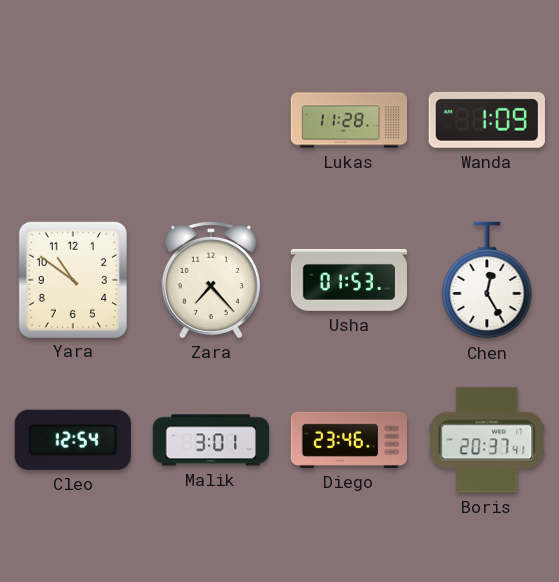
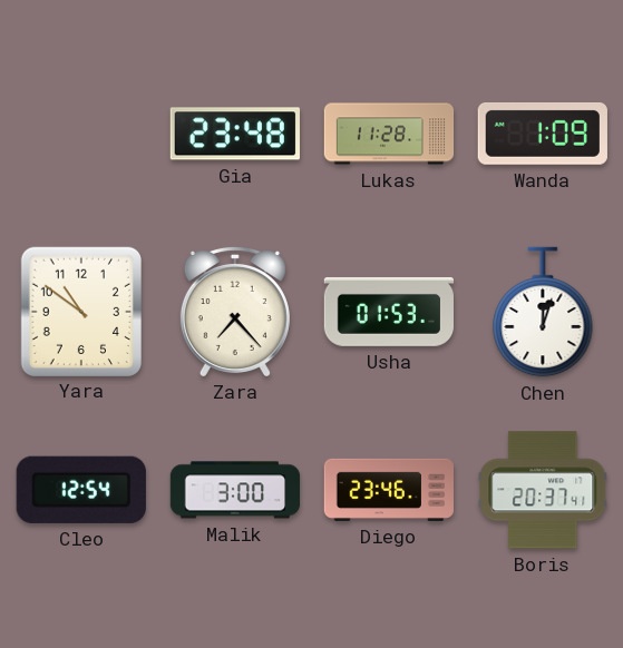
Gia: none -> 23:48 (235, 134)
Chen: 12:25 -> 12:03 (543, 312)
Malik: 3:01 -> 3:00 (235, 490)
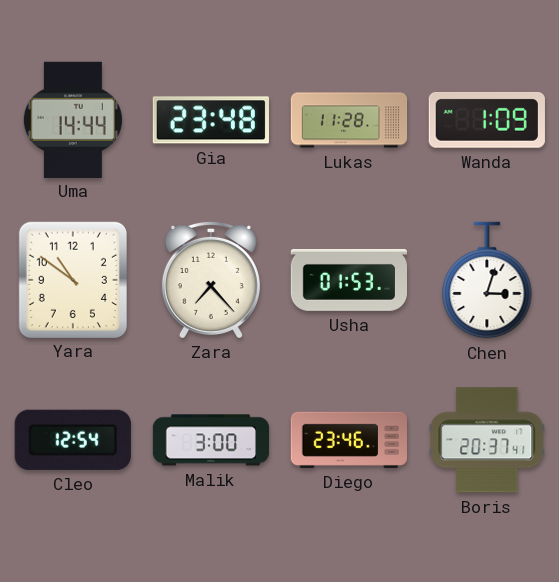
Uma: none -> 14:44 (73, 119)
Chen: 12:03 -> 3:03 (487, 280)
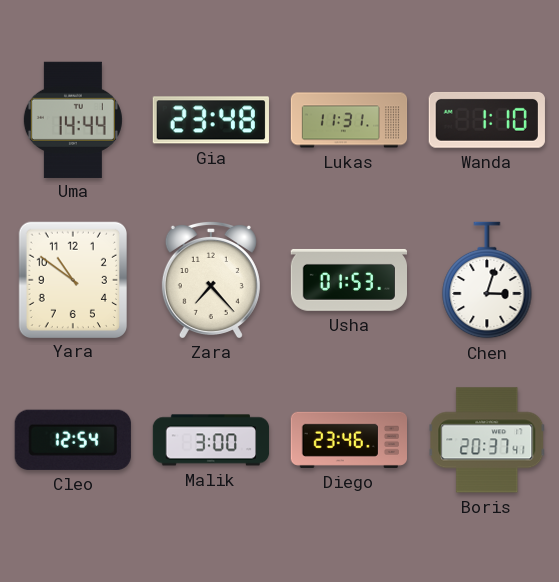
Lukas: 11:28 -> 11:31 (349, 120)
Wanda: 1:09 -> 1:10 (487, 120)
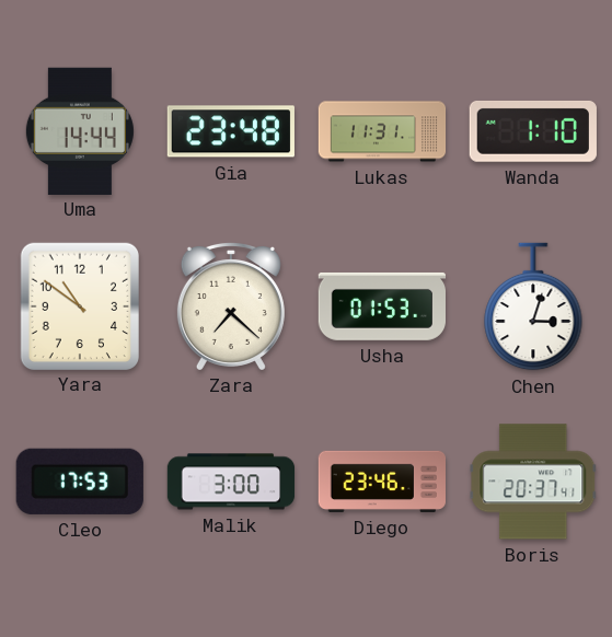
Zara: 7:23 -> 7:22 (231, 305)
Cleo: 12:54 -> 17:53 (80, 482)
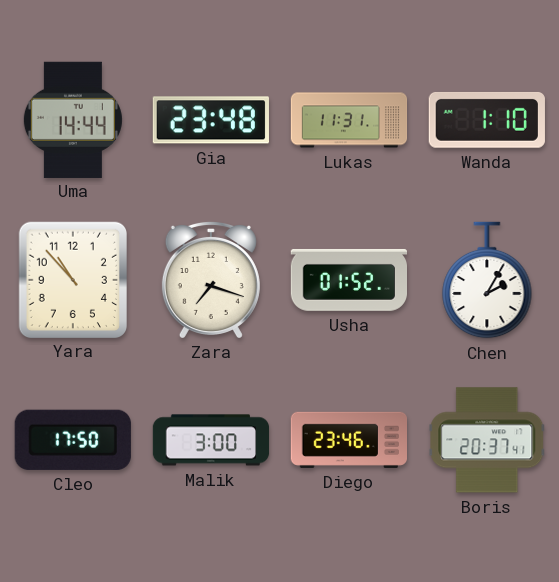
Yara: 10:51 -> 10:53 (72, 279)
Zara: 7:22 -> 7:18 (211, 279)
Usha: 01:53 -> 01:52 (348, 280)
Chen: 3:03 -> 2:05 (487, 280)
Cleo: 17:53 -> 17:50 (73, 440)
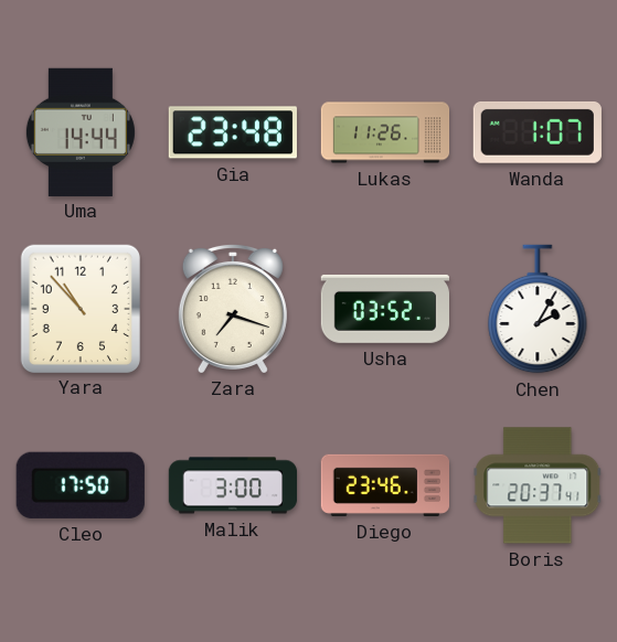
Lukas: 11:31 -> 11:26 (385, 132)
Wanda: 1:10 -> 1:07 (538, 132)
Usha: 01:52 -> 03:52 (384, 309)
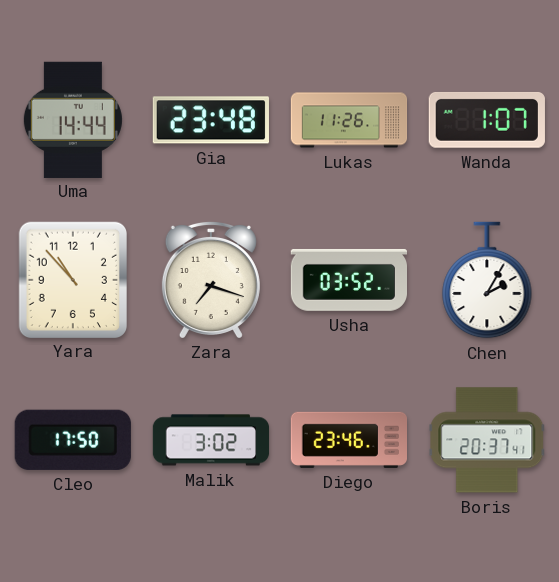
Malik: 3:00 -> 3:02 (211, 440)
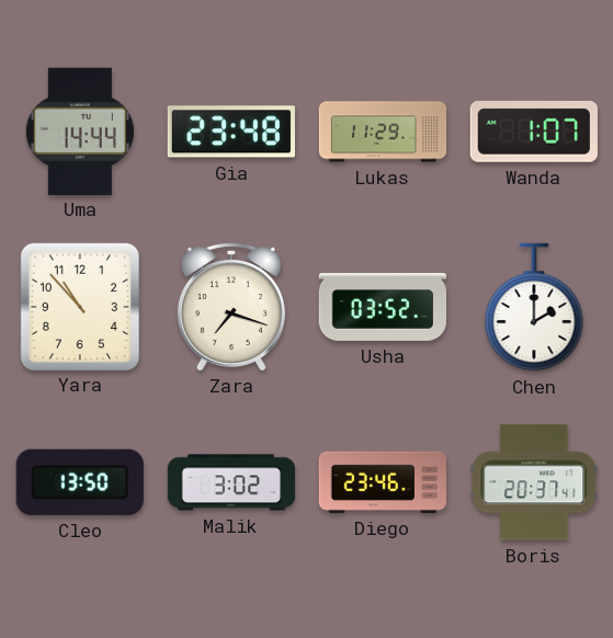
Lukas: 11:26 -> 11:29 (383, 132)
Chen: 2:05 -> 2:00 (534, 307)
Cleo: 17:50 -> 13:50 (80, 482)
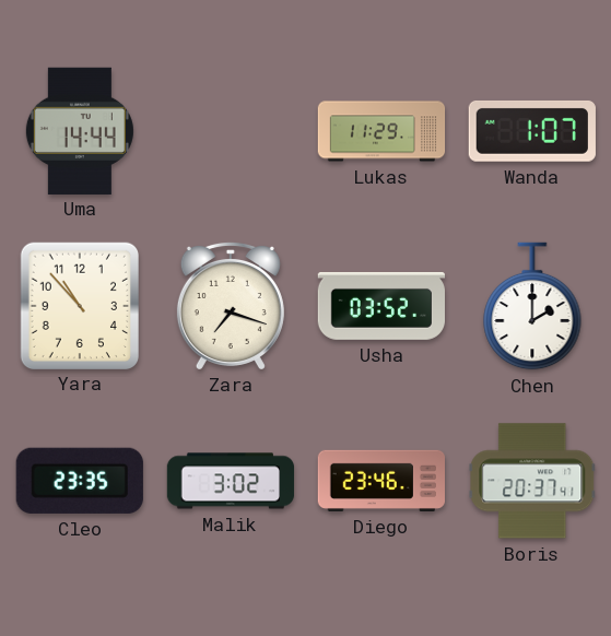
Gia: 23:48 -> none (231, 132)
Cleo: 13:50 -> 23:35 (80, 481)
